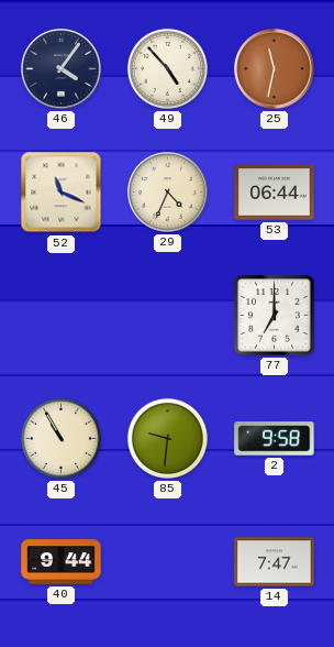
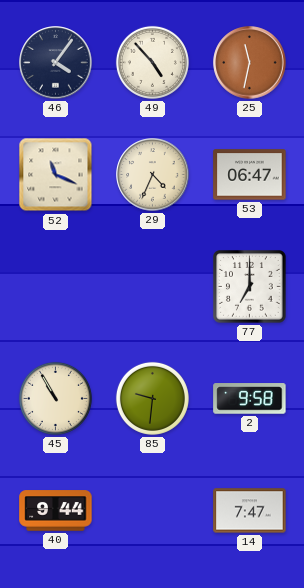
53: 06:44 -> 06:47 (250, 175)
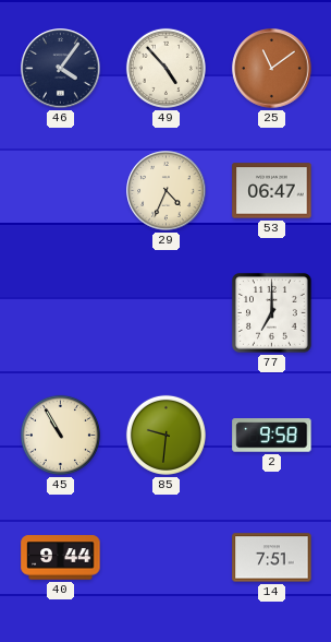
25: 11:32 -> 11:09 (272, 69)
52: 11:19 -> none (56, 175)
14: 7:47 -> 7:51 (272, 558)
